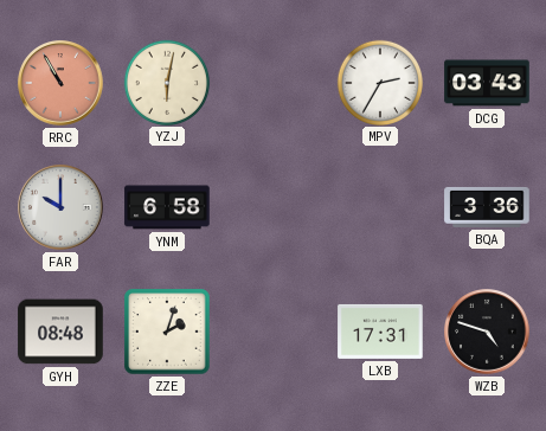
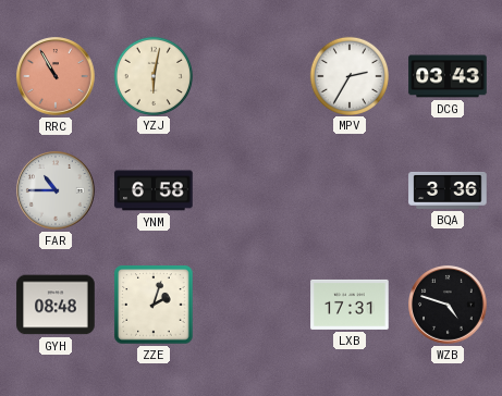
FAR: 10:00 -> 10:45 (56, 190)
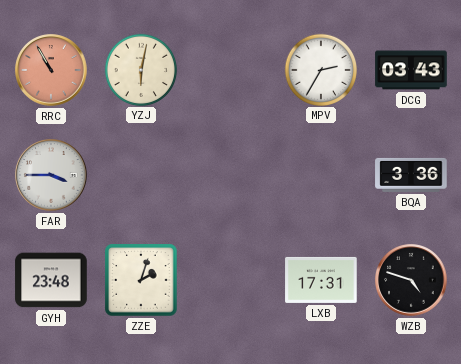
FAR: 10:45 -> 3:45 (51, 175)
YNM: 6:58 -> none (154, 190)
GYH: 08:48 -> 23:48 (51, 280)
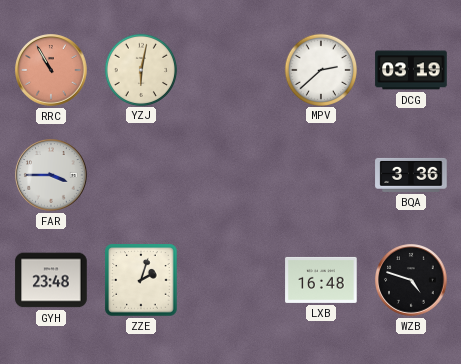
MPV: 2:35 -> 2:38 (320, 69)
DCG: 03:43 -> 03:19 (411, 70)
LXB: 17:31 -> 16:48 (321, 280)
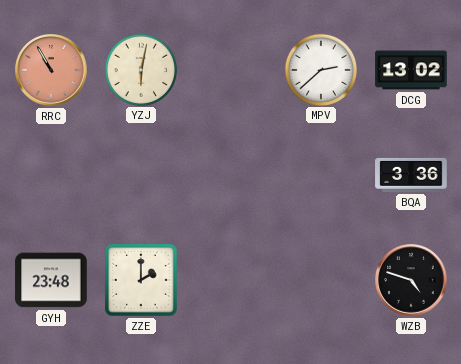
DCG: 03:19 -> 13:02 (411, 70)
FAR: 3:45 -> none (51, 175)
ZZE: 2:03 -> 2:00 (141, 280)
LXB: 16:48 -> none (321, 280)
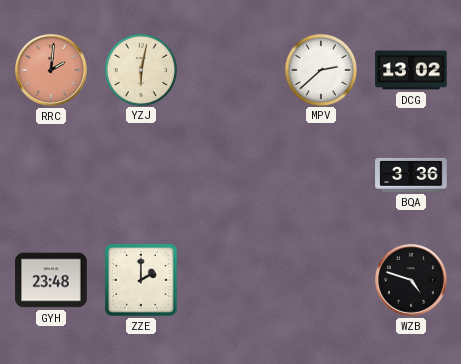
RRC: 10:55 -> 2:01 (51, 70)
